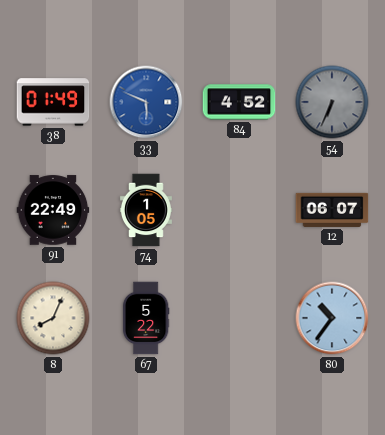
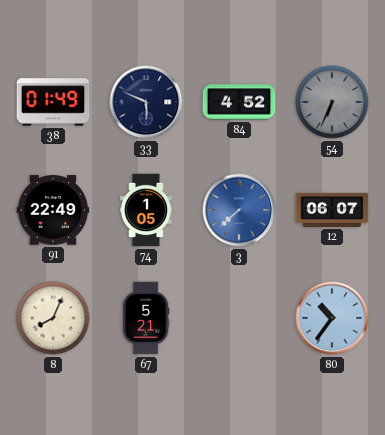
33 dial: blue -> navy (146, 102)
3: none -> 7:38 (239, 210)
67: 5:22 -> 5:21 (146, 318)
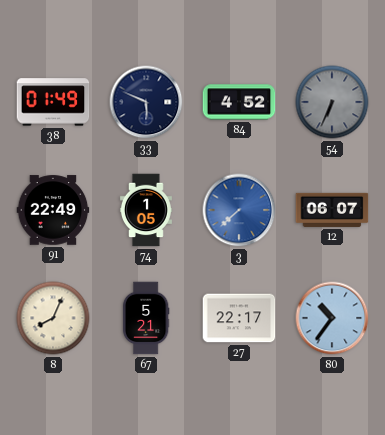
27: none -> 22:17 (239, 318)
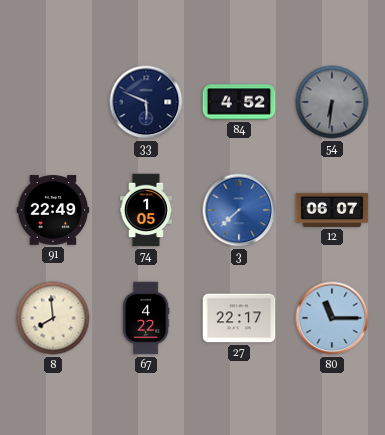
38: 01:49 -> none (53, 102)
54: 6:34 -> 6:31 (332, 102)
8: 8:04 -> 7:59 (53, 318)
67: 5:21 -> 4:22 (146, 318)
80: 10:36 -> 11:15 (332, 318)
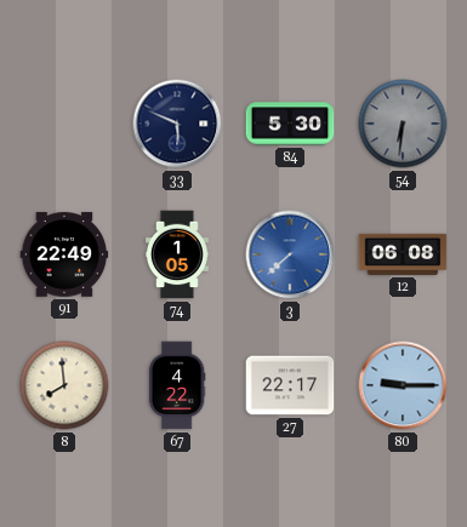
84: 4:52 -> 5:30 (290, 124)
12: 06:07 -> 06:08 (403, 254)
80: 11:15 -> 9:15 (403, 385)
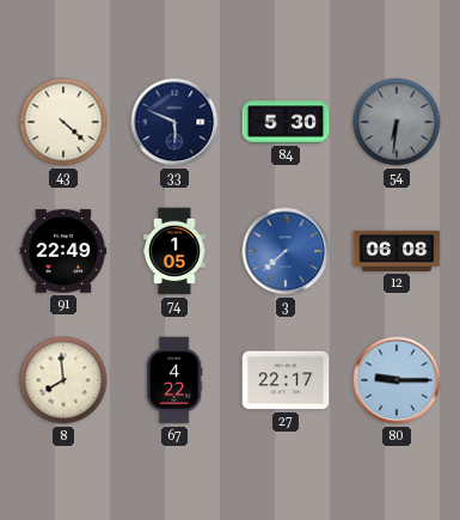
43: none -> 4:22 (63, 122)
